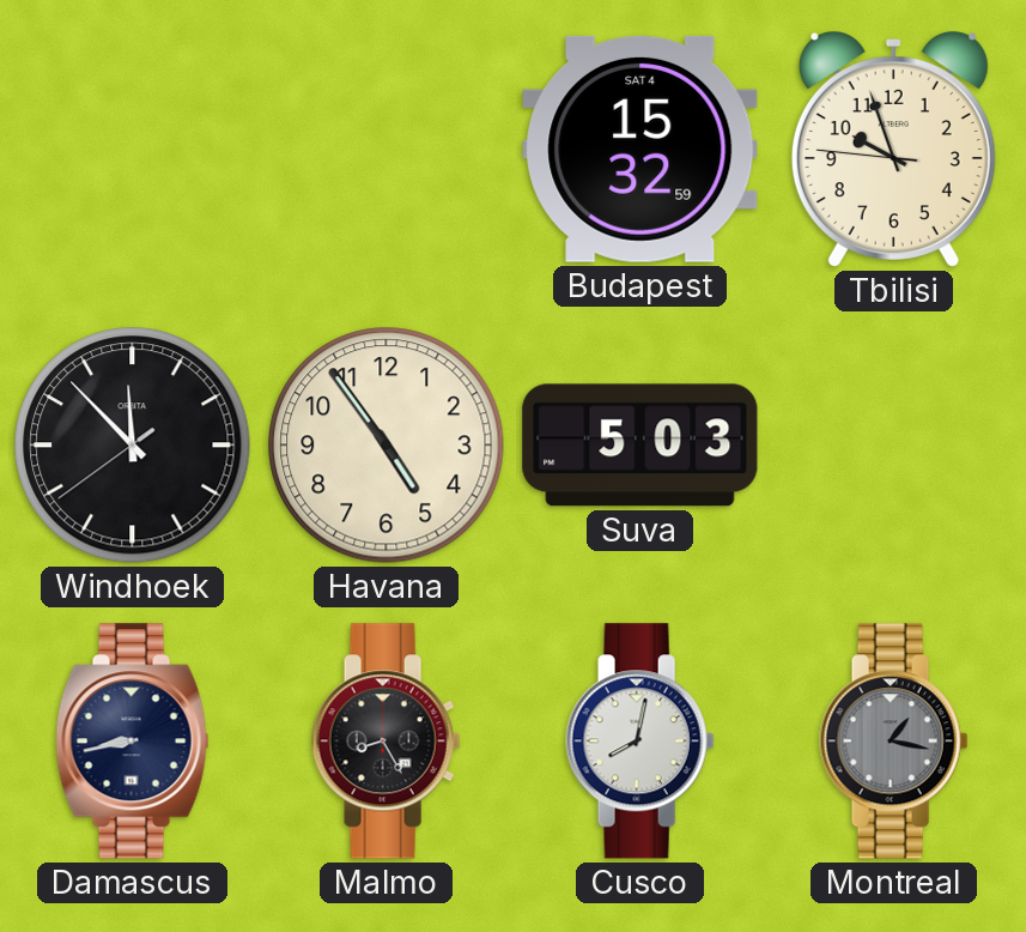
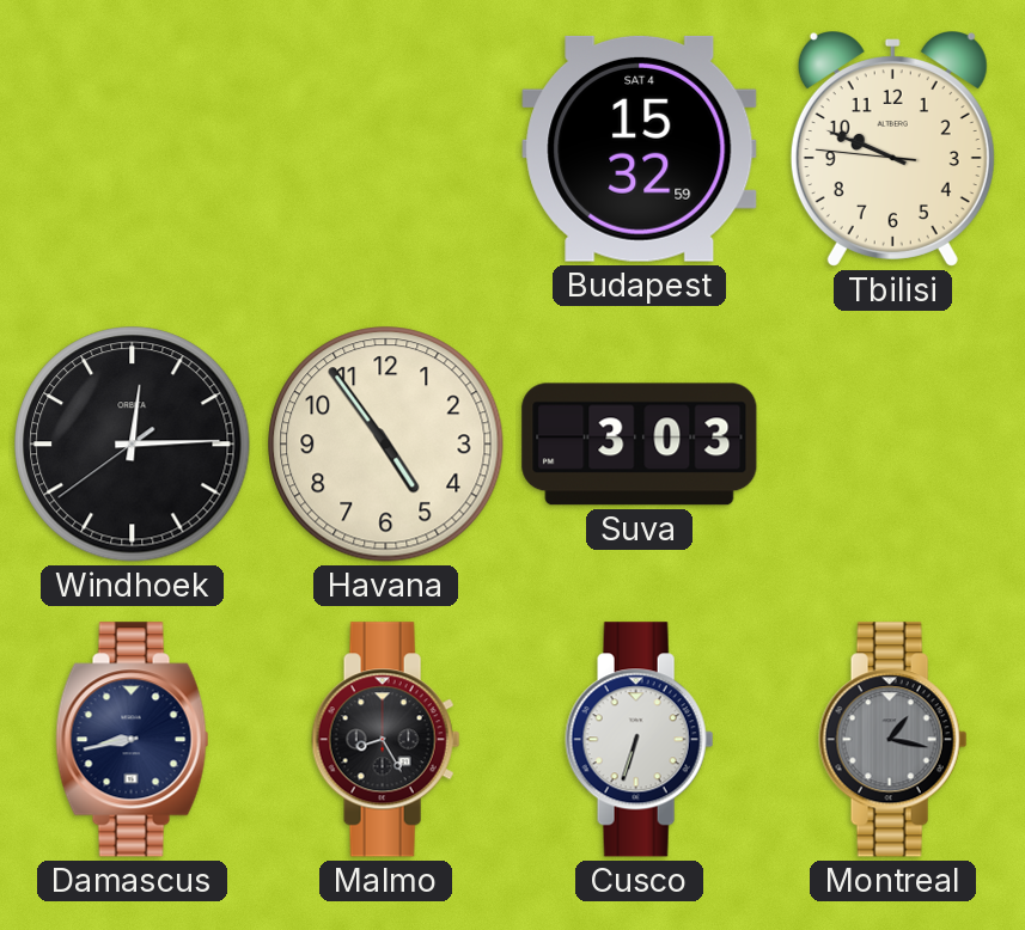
Tbilisi: 9:56 -> 9:48 (892, 149)
Windhoek: 11:52 -> 12:14 (133, 445)
Suva: 5:03 -> 3:03 (640, 445)
Cusco: 8:02 -> 6:33 (640, 740)
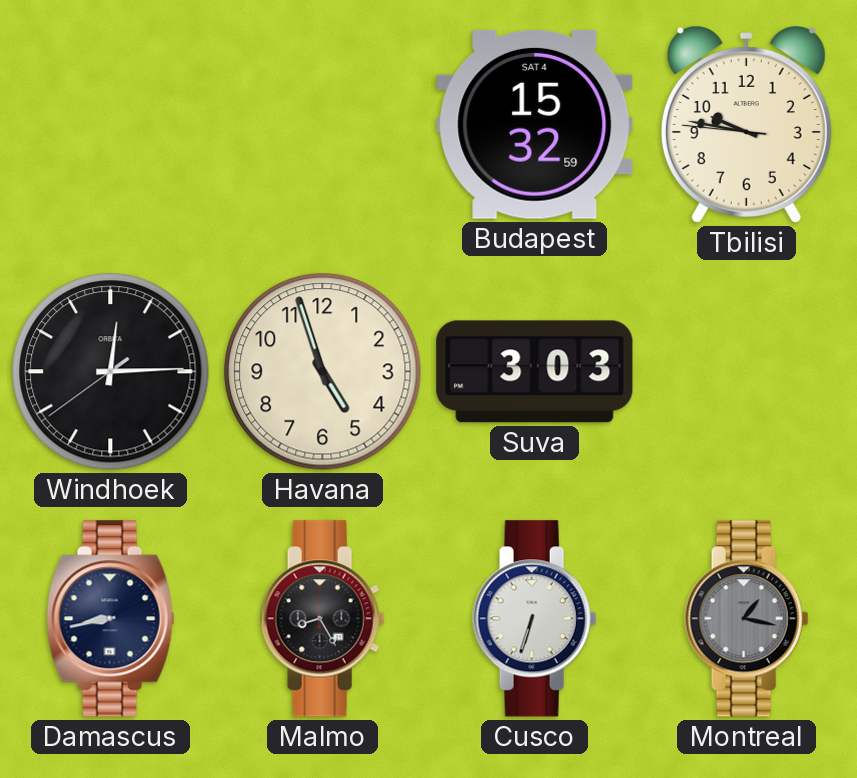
Tbilisi: 9:48 -> 9:46 (746, 125)
Havana: 4:54 -> 4:57 (323, 372)
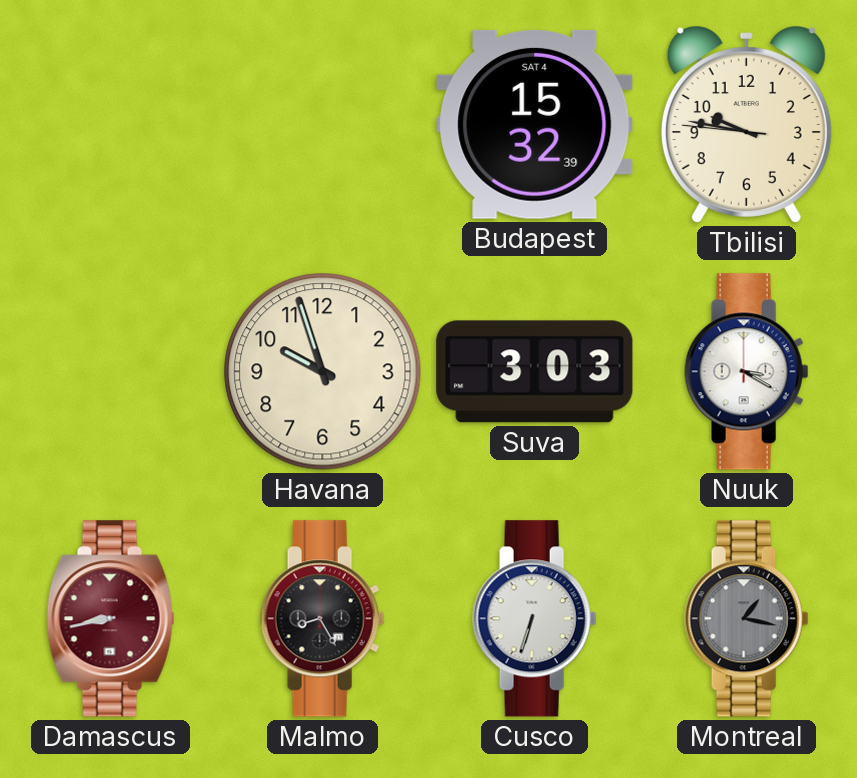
Budapest: 15:32:59 -> 15:32:39 (535, 124)
Windhoek: 12:14 -> none (111, 372)
Havana: 4:57 -> 9:57 (323, 372)
Nuuk: none -> 3:20 (747, 372)
Damascus dial: navy -> burgundy (111, 619)
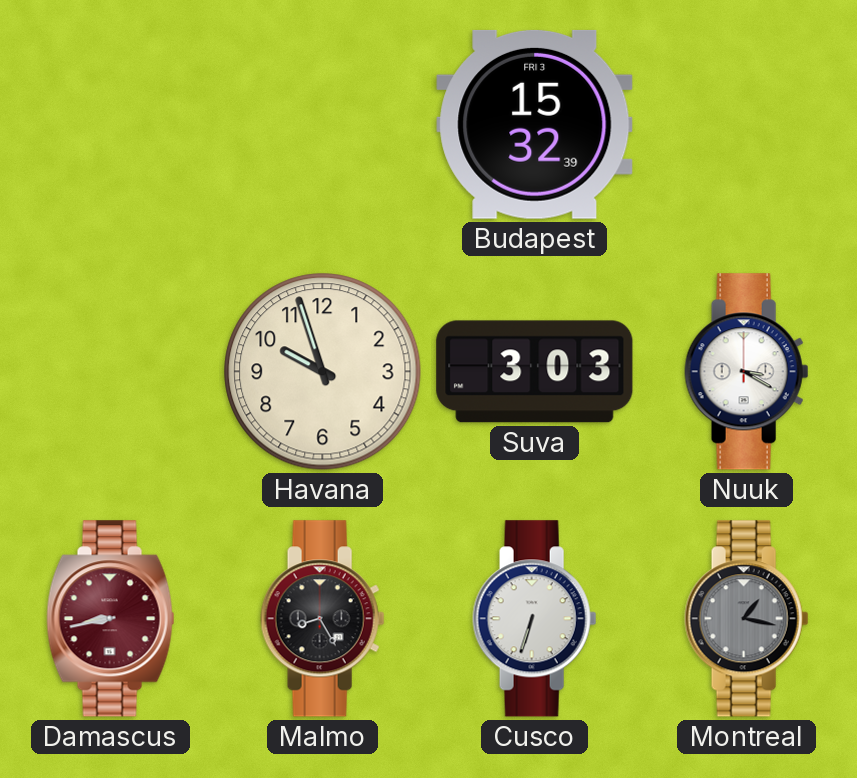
Budapest date: SAT 4 -> FRI 3 (535, 124)
Tbilisi: 9:46 -> none (746, 125)
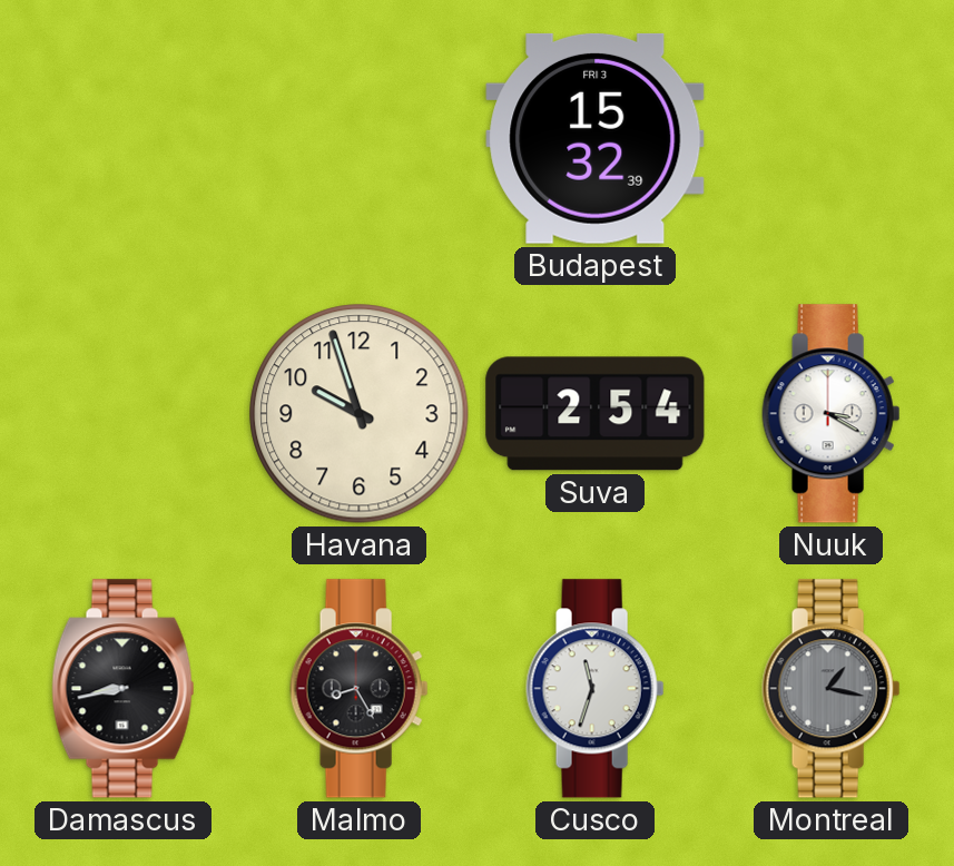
Suva: 3:03 -> 2:54 (596, 414)
Damascus dial: burgundy -> black (124, 689)
Cusco: 6:33 -> 11:33 (596, 689)
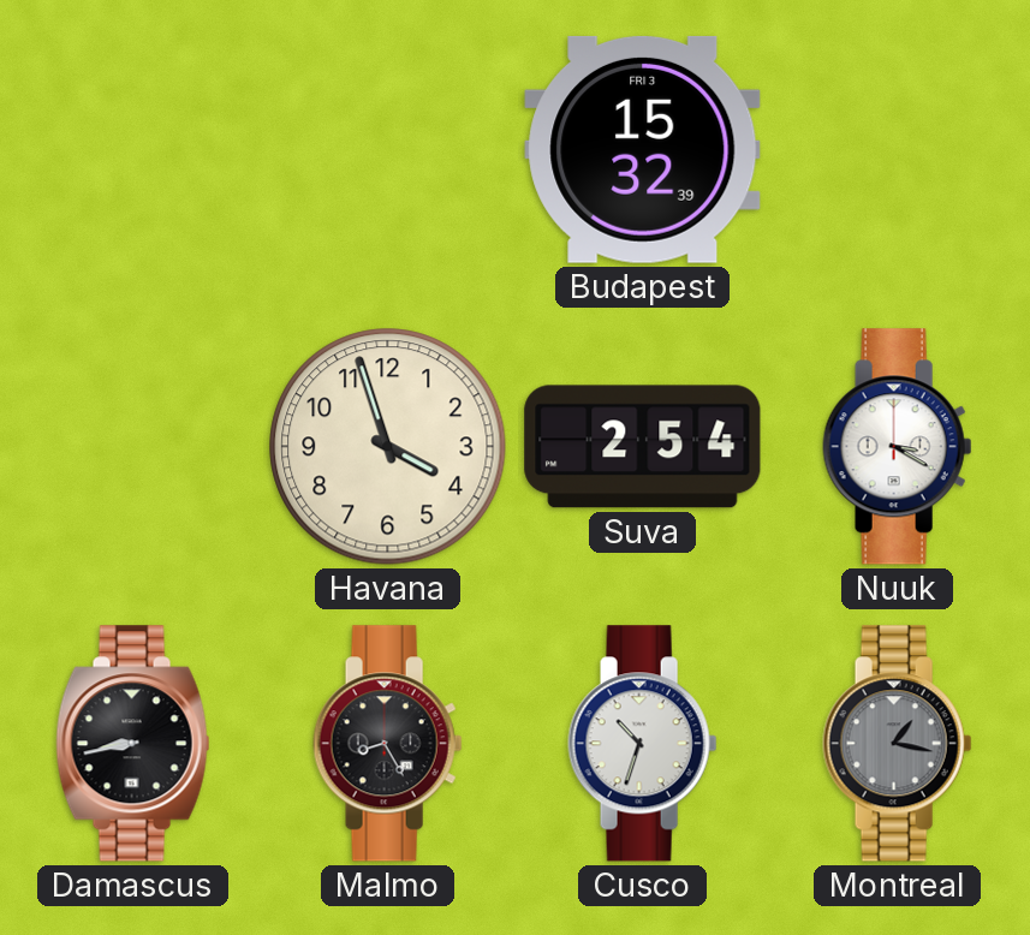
Havana: 9:57 -> 3:57 (388, 447)
Cusco: 11:33 -> 10:33 (643, 744)
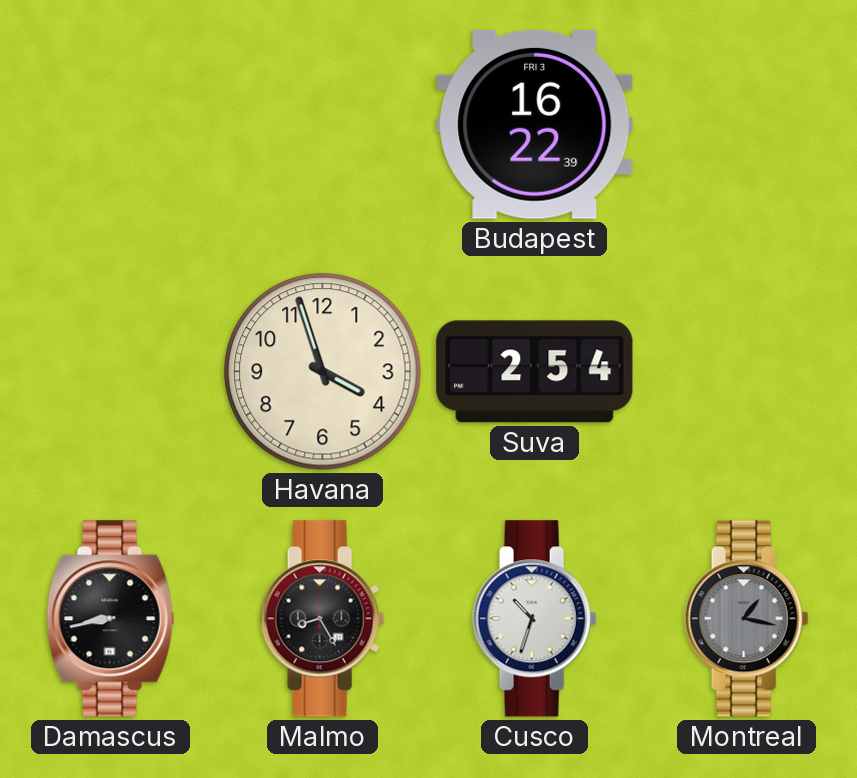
Budapest: 15:32 -> 16:22 (535, 124)
Nuuk: 3:20 -> none (898, 447)
